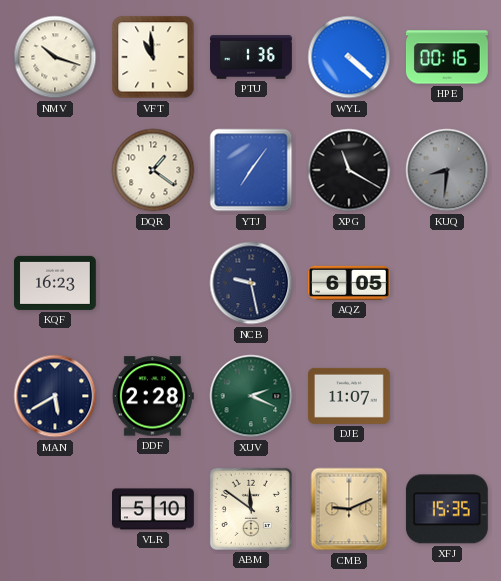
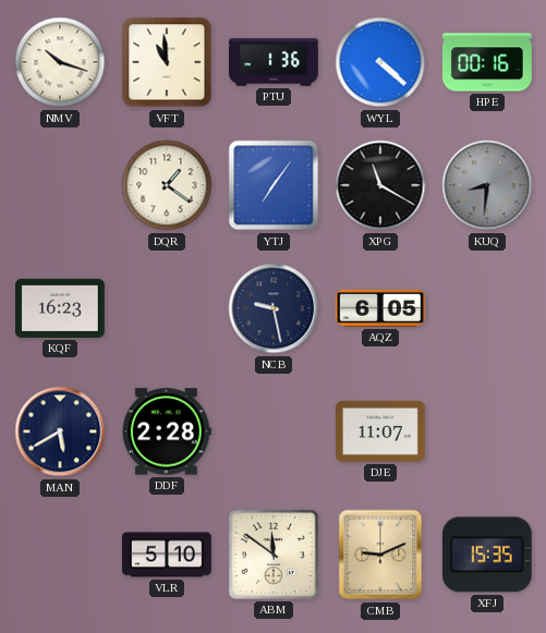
XUV: 2:19 -> none (251, 396)
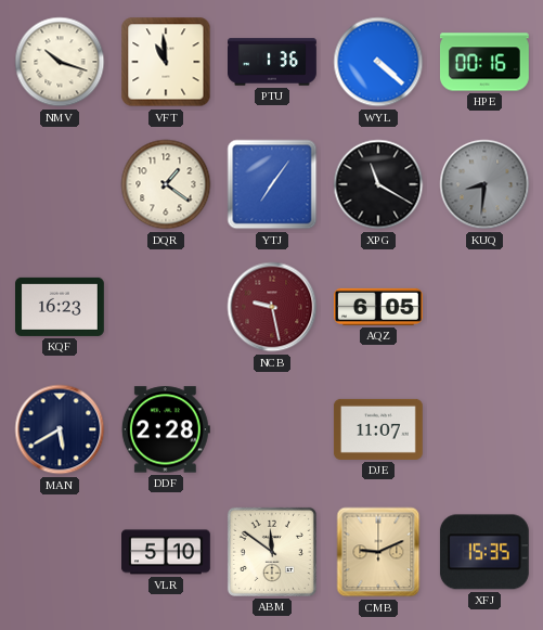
NCB dial: navy -> burgundy (272, 307)
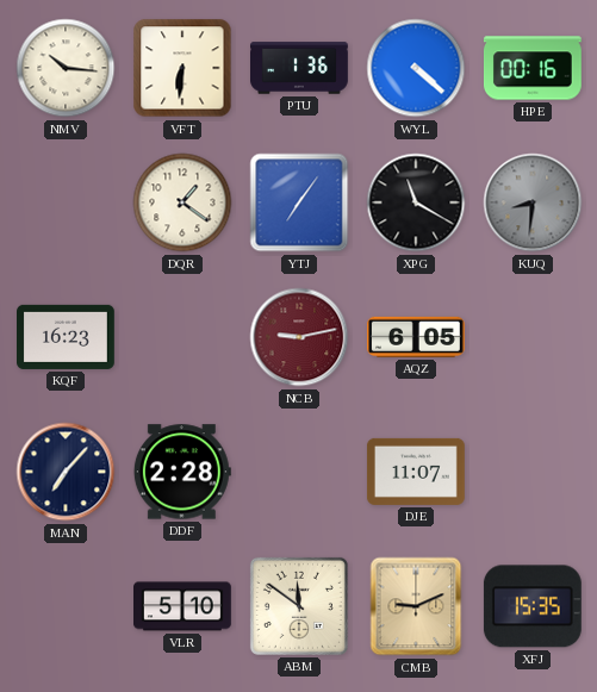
NMV: 10:18 -> 10:16 (66, 68)
VFT: 10:59 -> 6:31 (182, 68)
NCB: 9:28 -> 9:13 (299, 337)
MAN: 5:40 -> 7:07 (66, 472)
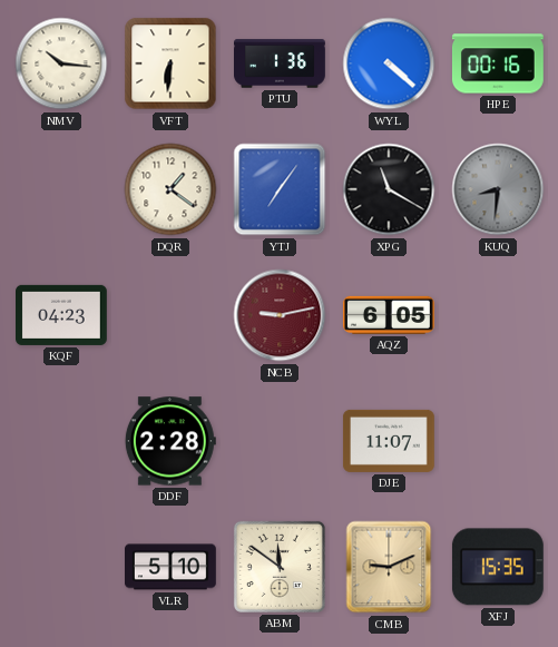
KQF: 16:23 -> 04:23 (62, 315)
MAN: 7:07 -> none (66, 472)
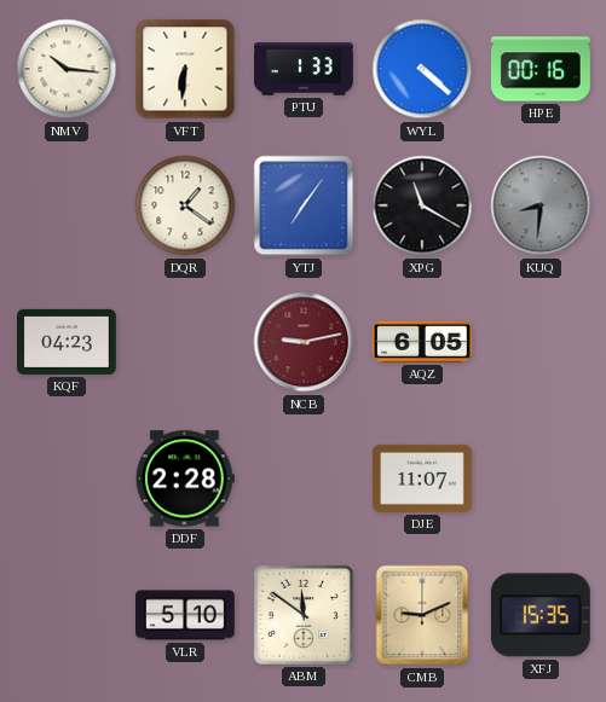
PTU: 1:36 -> 1:33 (305, 69)
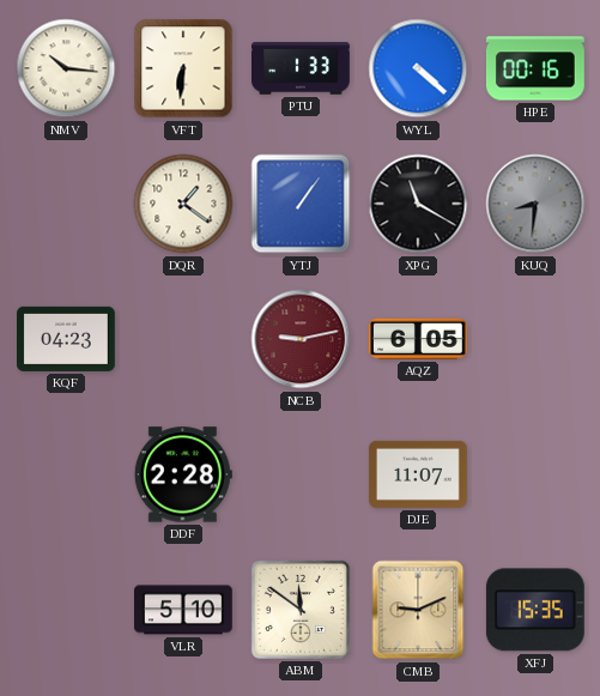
YTJ: 7:06 -> 1:06 (301, 204)
